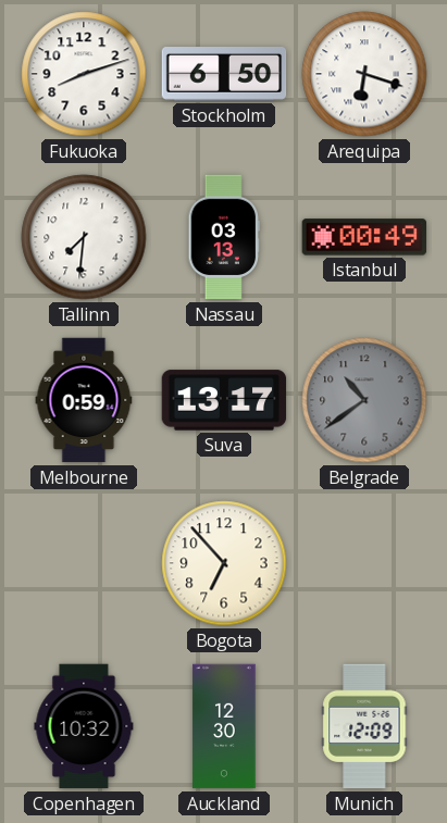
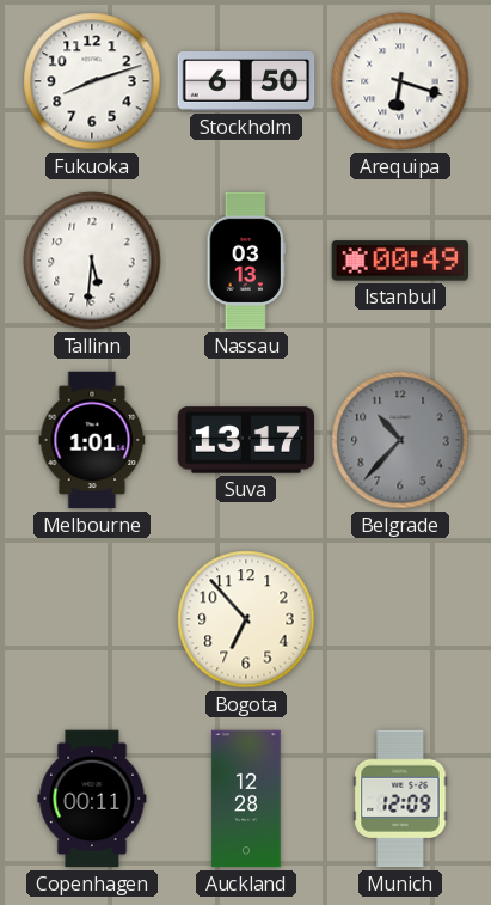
Tallinn: 7:31 -> 5:31 (92, 261)
Melbourne: 0:59 -> 1:01 (92, 440)
Belgrade: 10:39 -> 10:37 (400, 440)
Copenhagen: 10:32 -> 00:11 (92, 799)
Auckland: 12:30 -> 12:28 (246, 799)
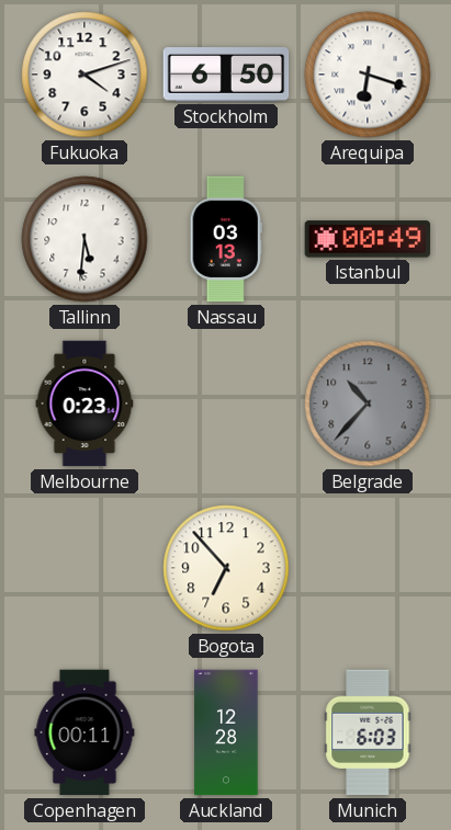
Fukuoka: 8:12 -> 4:12 (84, 75)
Melbourne: 1:01 -> 0:23 (84, 403)
Suva: 13:17 -> none (246, 440)
Munich: 12:09 -> 6:03 (368, 732)
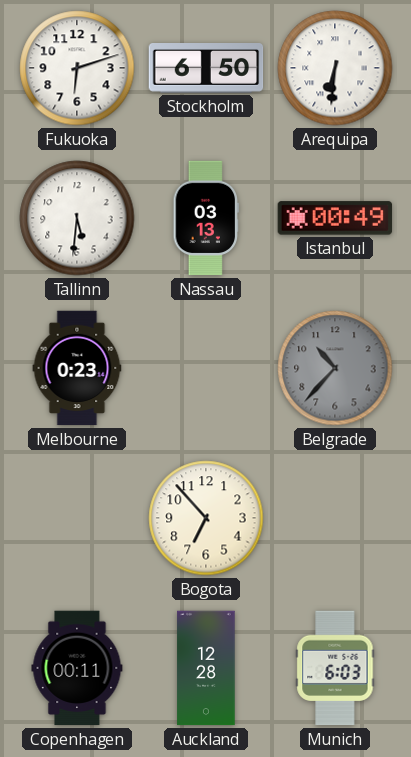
Fukuoka: 4:12 -> 6:12 (77, 68)
Arequipa: 6:18 -> 6:31 (335, 68)
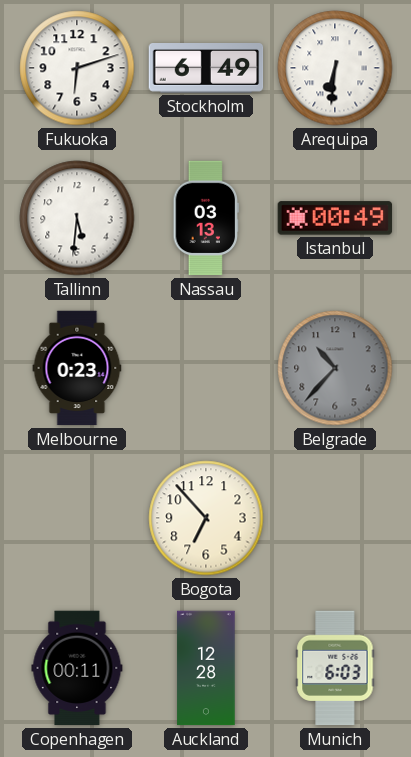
Stockholm: 6:50 -> 6:49 (206, 69)
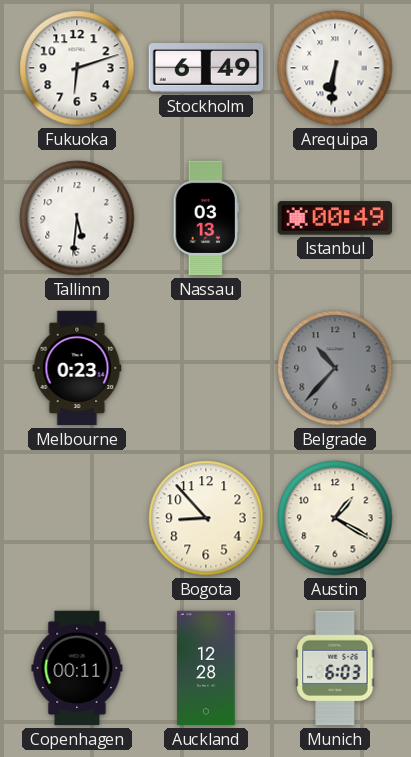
Bogota: 6:53 -> 8:53 (206, 518)
Austin: none -> 1:20 (335, 518)
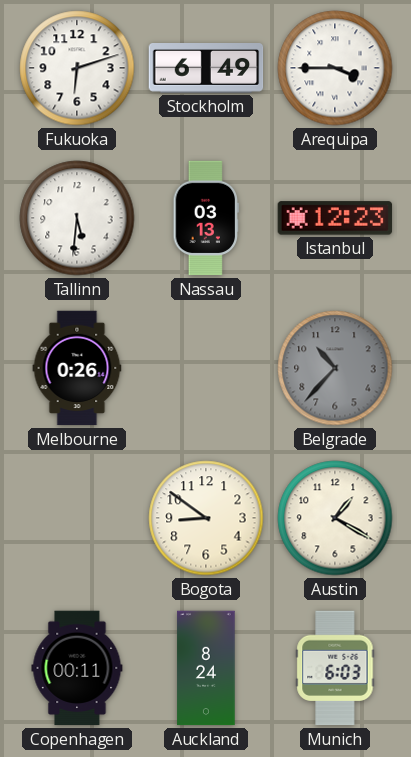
Arequipa: 6:31 -> 3:45 (335, 68)
Istanbul: 00:49 -> 12:23 (335, 218)
Melbourne: 0:23 -> 0:26 (77, 368)
Bogota: 8:53 -> 8:51 (206, 518)
Auckland: 12:28 -> 8:24 (206, 668)
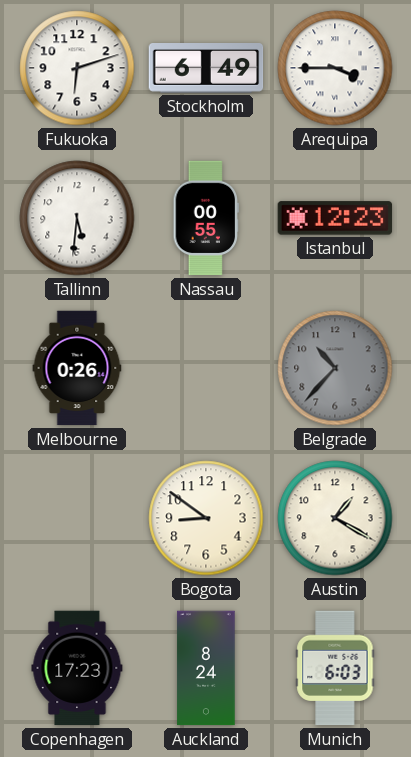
Nassau: 03:13 -> 00:55 (206, 218)
Copenhagen: 00:11 -> 17:23 (77, 668)
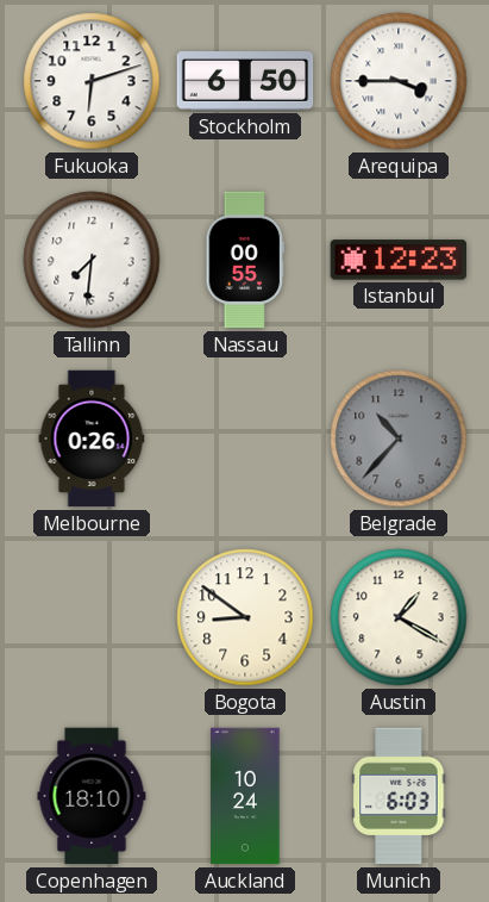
Stockholm: 6:49 -> 6:50 (245, 82)
Tallinn: 5:31 -> 7:31 (92, 260)
Copenhagen: 17:23 -> 18:10 (92, 796)
Auckland: 8:24 -> 10:24 (245, 796)
